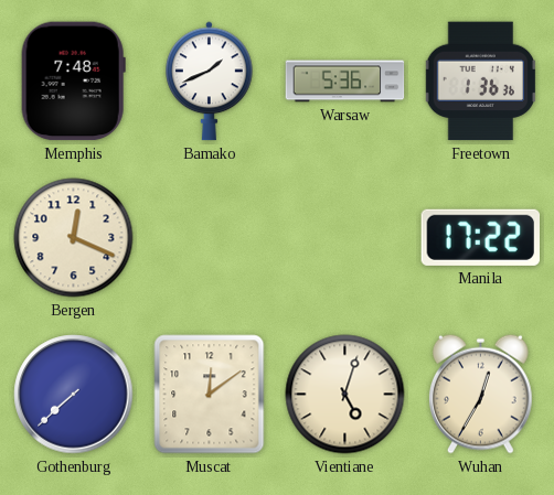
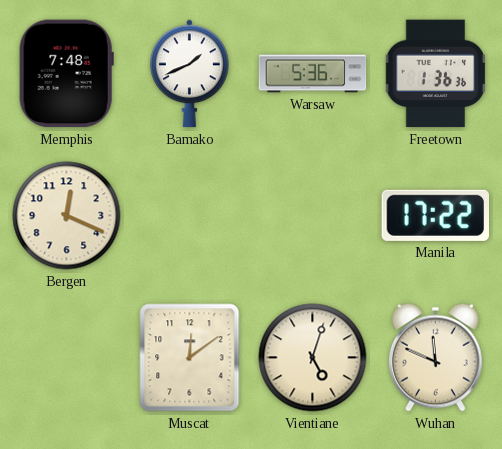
Gothenburg: 7:38 -> none (74, 395)
Wuhan: 12:35 -> 11:49 (436, 357)
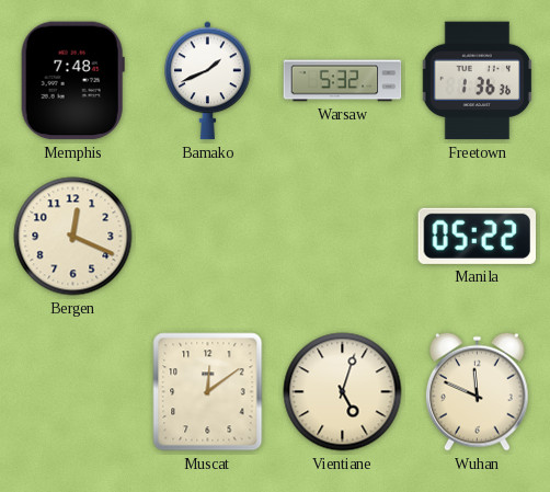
Warsaw: 5:36 -> 5:32 (343, 81)
Manila: 17:22 -> 05:22 (477, 236)
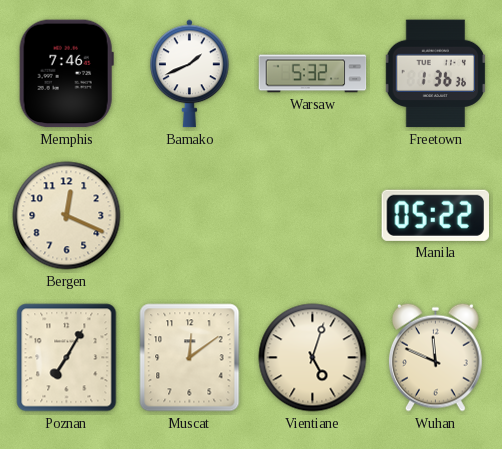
Memphis: 7:48 -> 7:46 (66, 74)
Poznan: none -> 7:05 (67, 358)
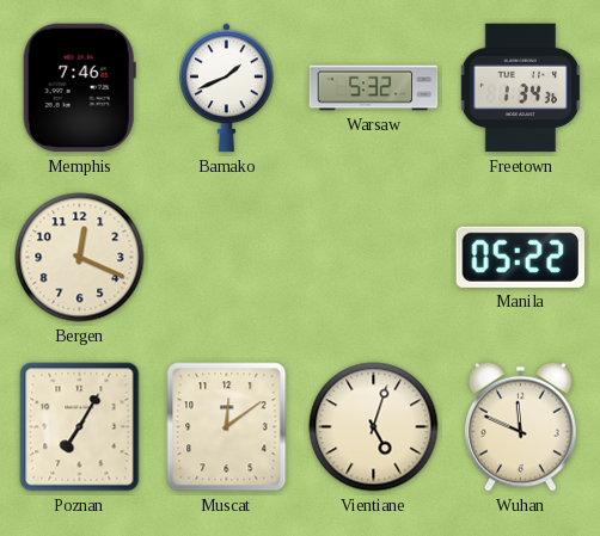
Freetown: 1:36 -> 1:34 (520, 88)
